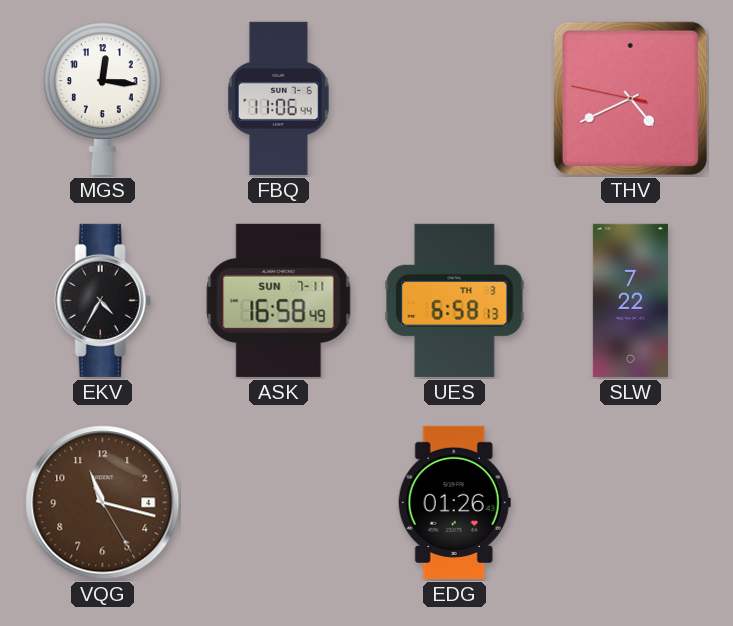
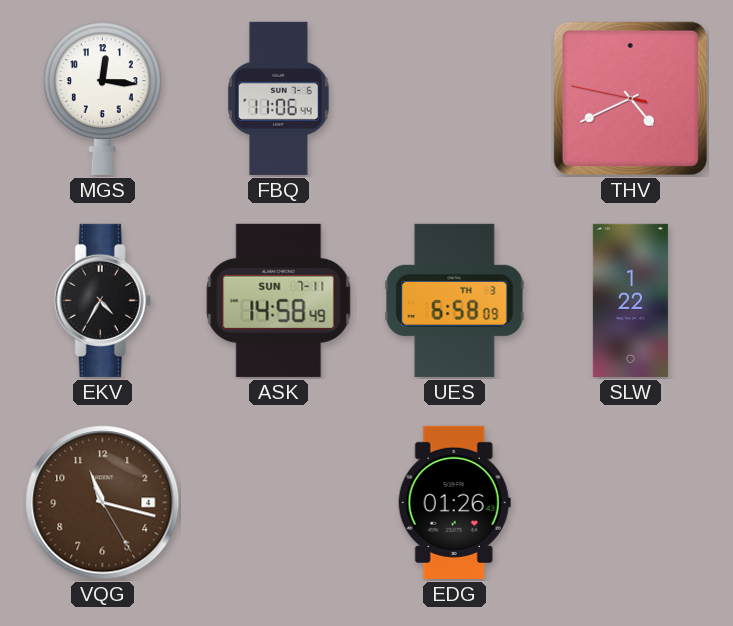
ASK: 16:58 -> 14:58 (279, 300)
UES: 6:58:13 -> 6:58:09 (455, 300)
SLW: 7:22 -> 1:22 (630, 300)
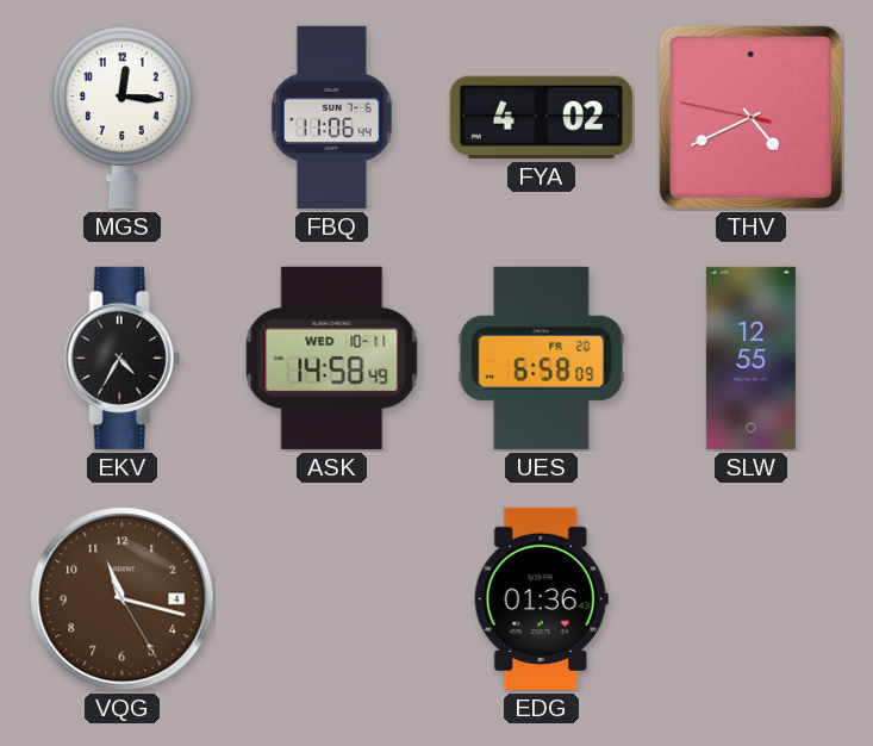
FYA: none -> 4:02 (541, 117)
ASK date: SUN 7-11 -> WED 10-11 (332, 358)
UES date: TH 3 -> FR 20 (542, 358)
SLW: 1:22 -> 12:55 (750, 358)
EDG: 01:26 -> 01:36 (541, 598)
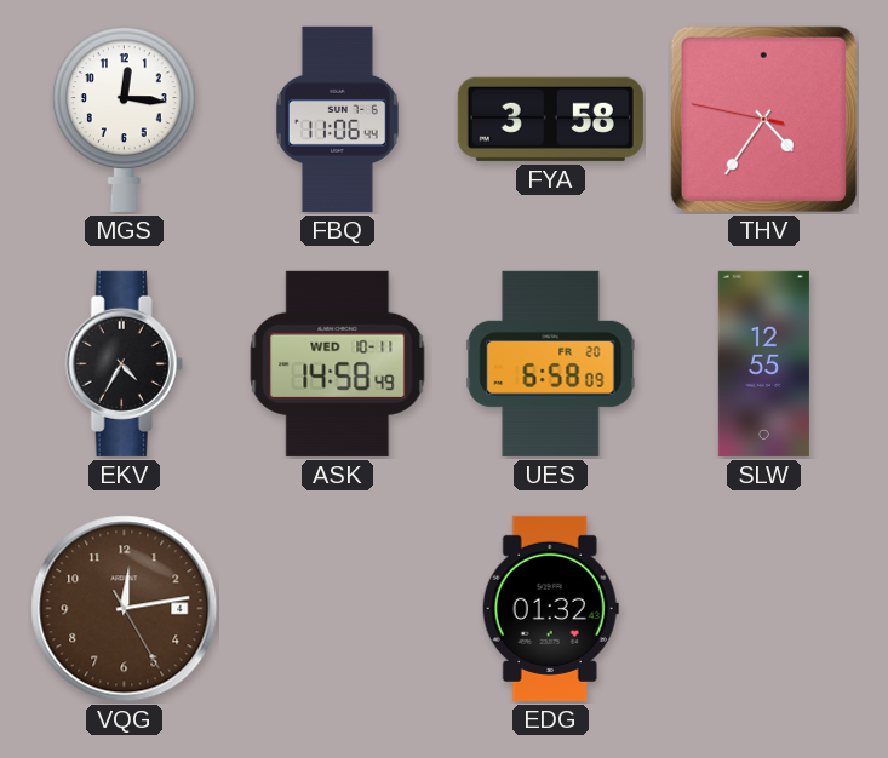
FYA: 4:02 -> 3:58 (550, 119)
THV: 4:40 -> 4:35 (763, 119)
VQG: 11:17 -> 12:13 (125, 609)
EDG: 01:36 -> 01:32 (550, 608)
